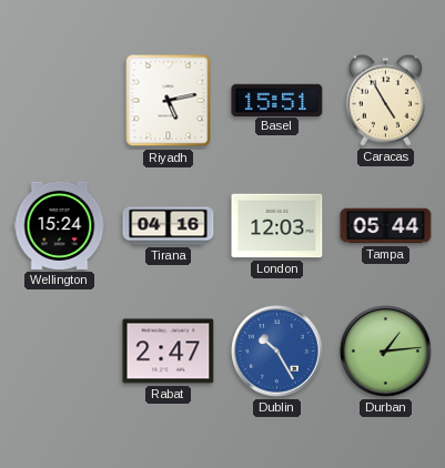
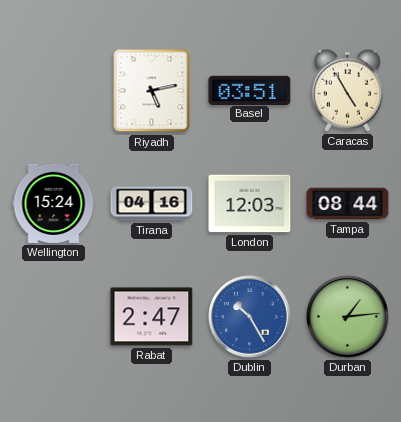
Basel: 15:51 -> 03:51 (250, 90)
Tampa: 05:44 -> 08:44 (348, 204)
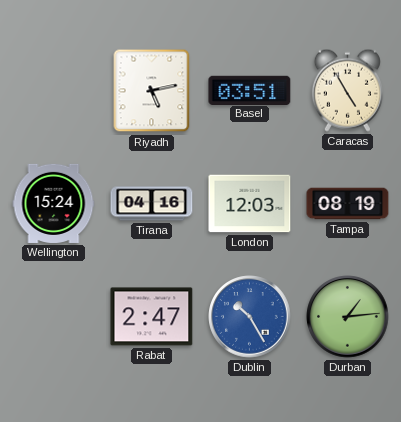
Tampa: 08:44 -> 08:19 (348, 204)
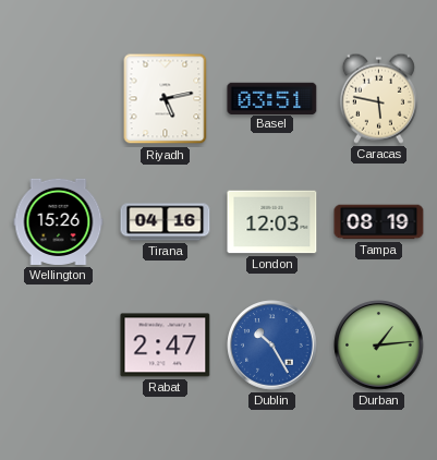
Caracas: 4:55 -> 5:47 (378, 98)
Wellington: 15:24 -> 15:26 (59, 221)
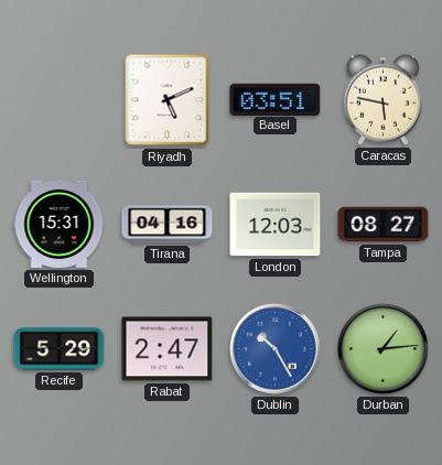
Riyadh: 5:13 -> 5:11 (168, 100)
Wellington: 15:26 -> 15:31 (60, 224)
Tampa: 08:19 -> 08:27 (384, 225)
Recife: none -> 5:29 (60, 349)
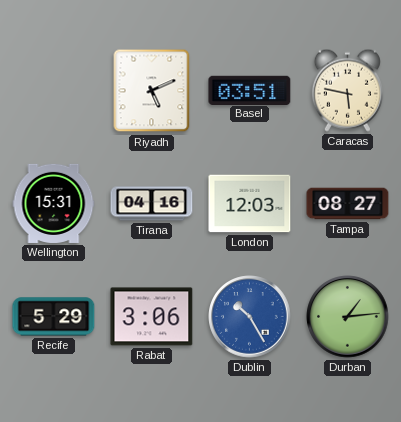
Rabat: 2:47 -> 3:06 (152, 317)
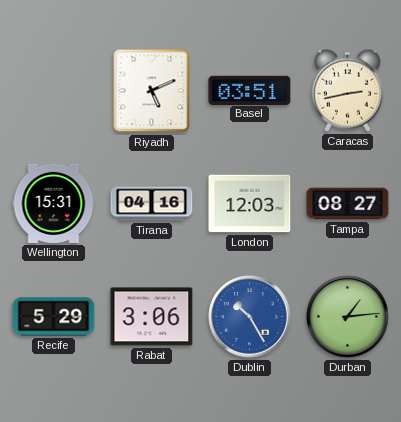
Caracas: 5:47 -> 2:43 (347, 90)
